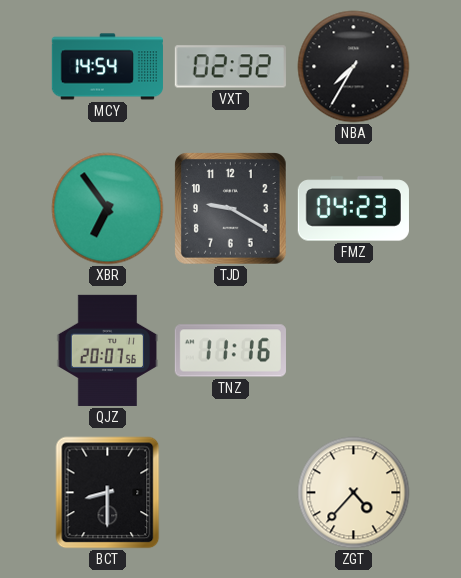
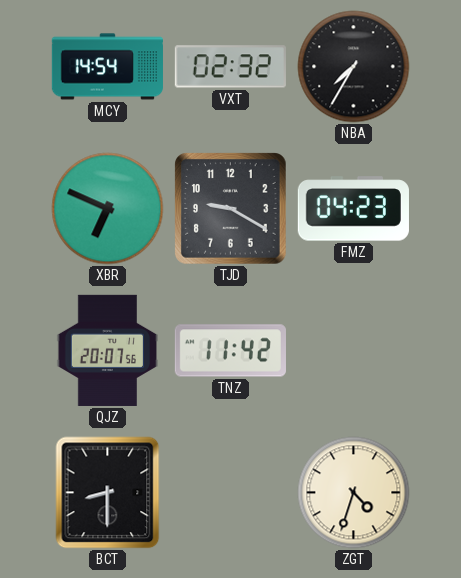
XBR: 6:54 -> 6:49 (108, 209)
TNZ: 11:16 -> 11:42 (230, 351)
ZGT: 4:37 -> 4:33 (354, 493)
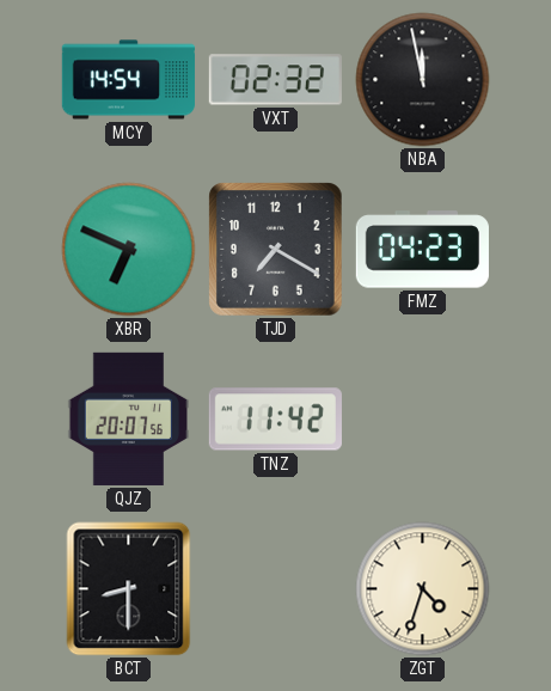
NBA: 7:35 -> 11:58 (423, 80)
TJD: 9:20 -> 7:20 (276, 250)
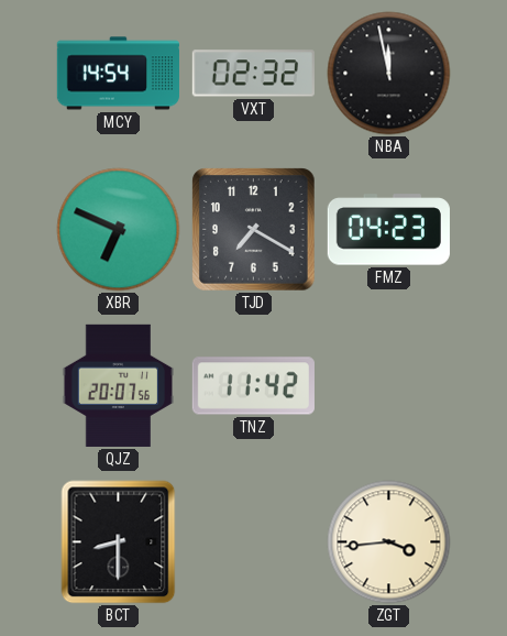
ZGT: 4:33 -> 3:44 (389, 542)
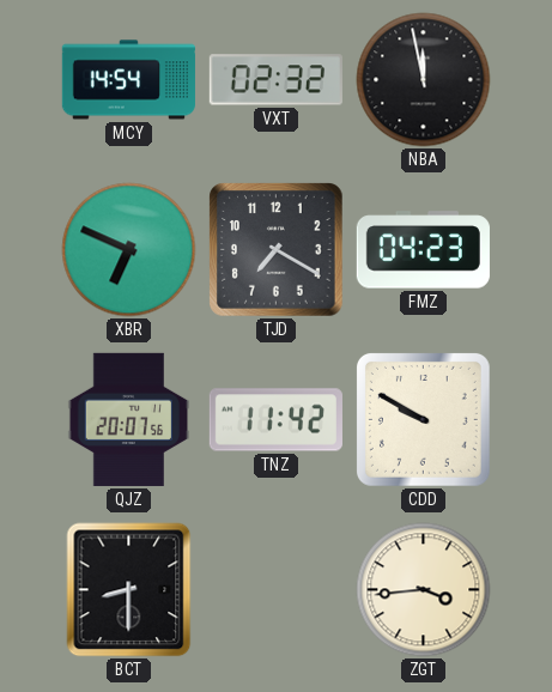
CDD: none -> 9:50 (423, 419)
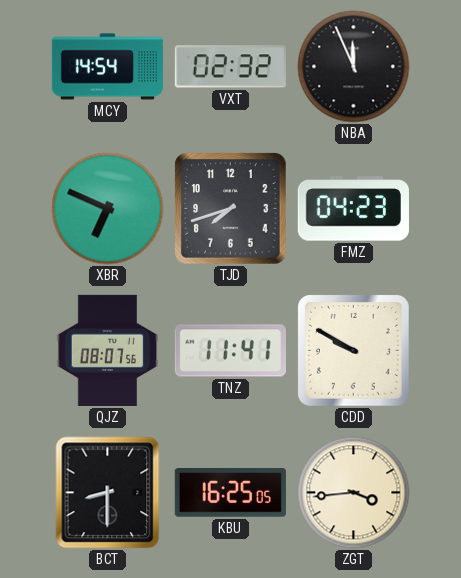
NBA: 11:58 -> 11:56 (354, 67)
TJD: 7:20 -> 7:42 (231, 209)
QJZ: 20:07 -> 08:07 (108, 350)
TNZ: 11:42 -> 11:41 (230, 351)
KBU: none -> 16:25 (230, 493)
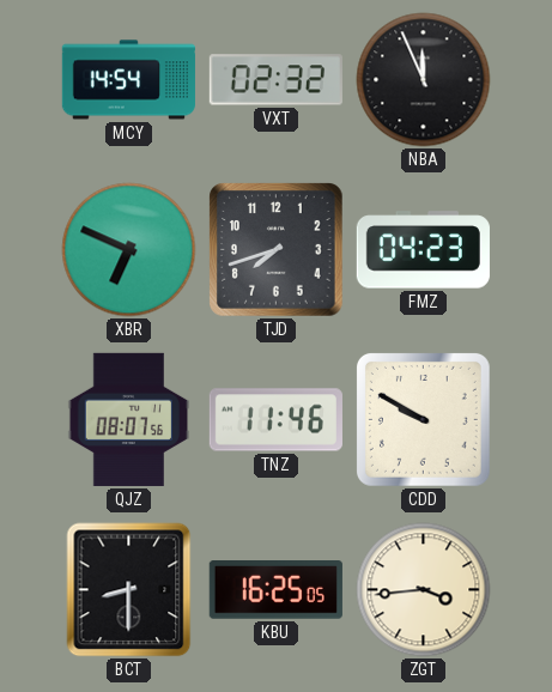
TNZ: 11:41 -> 11:46 (275, 420)
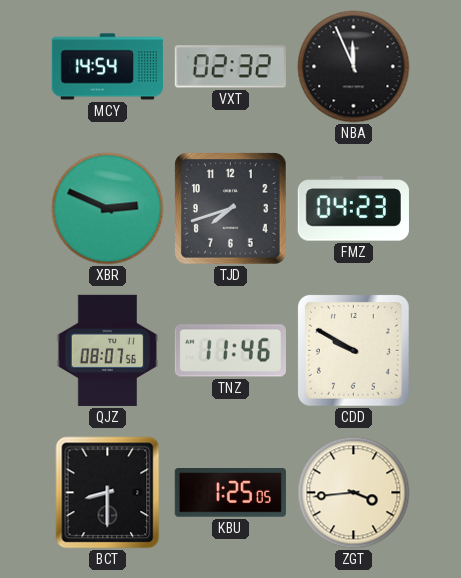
XBR: 6:49 -> 2:49 (108, 209)
KBU: 16:25 -> 1:25 (230, 493)
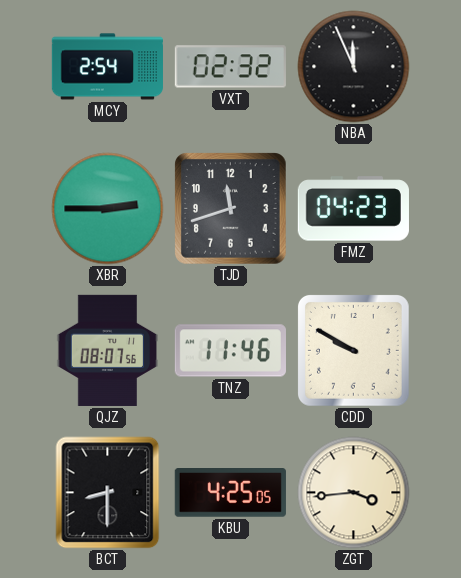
MCY: 14:54 -> 2:54 (107, 67)
XBR: 2:49 -> 2:45 (108, 209)
TJD: 7:42 -> 11:42 (231, 209)
KBU: 1:25 -> 4:25 (230, 493)
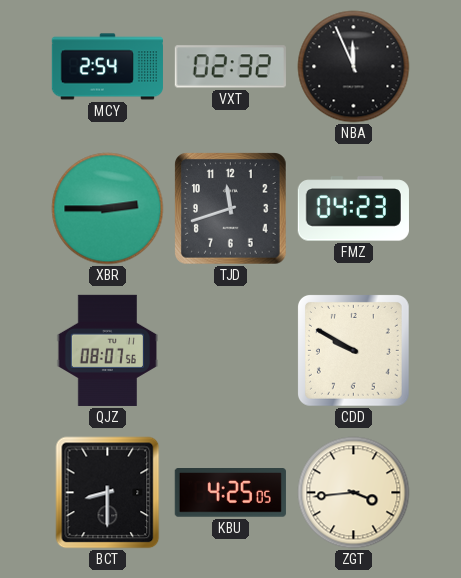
TNZ: 11:46 -> none (230, 351)
